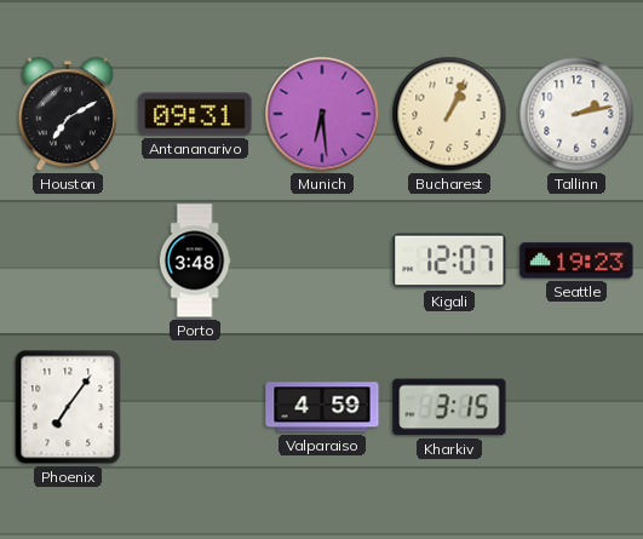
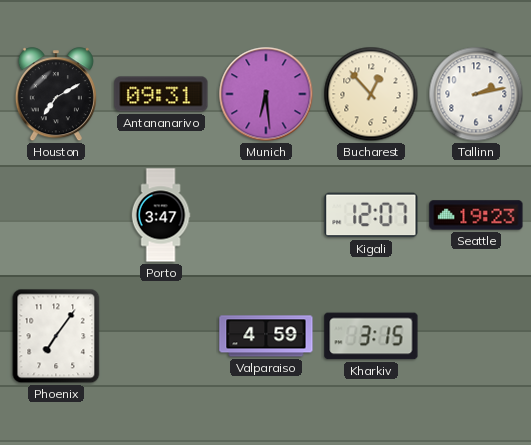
Bucharest: 1:04 -> 12:53 (371, 94)
Porto: 3:48 -> 3:47 (161, 215)
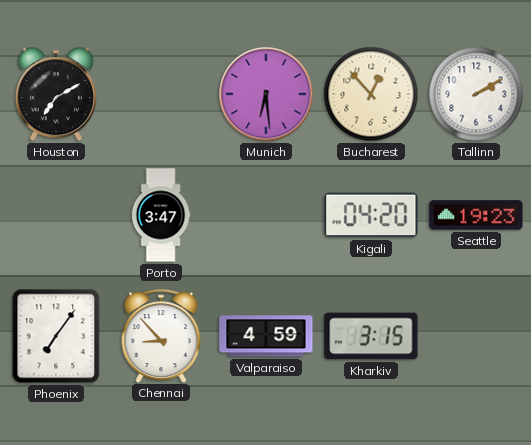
Antananarivo: 09:31 -> none (161, 94)
Tallinn: 2:13 -> 2:10 (476, 94)
Kigali: 12:07 -> 04:20 (371, 215)
Chennai: none -> 8:53 (161, 336)
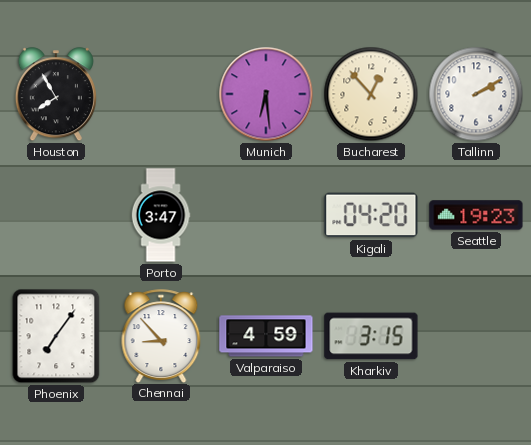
Houston: 7:10 -> 7:55 (56, 95)
